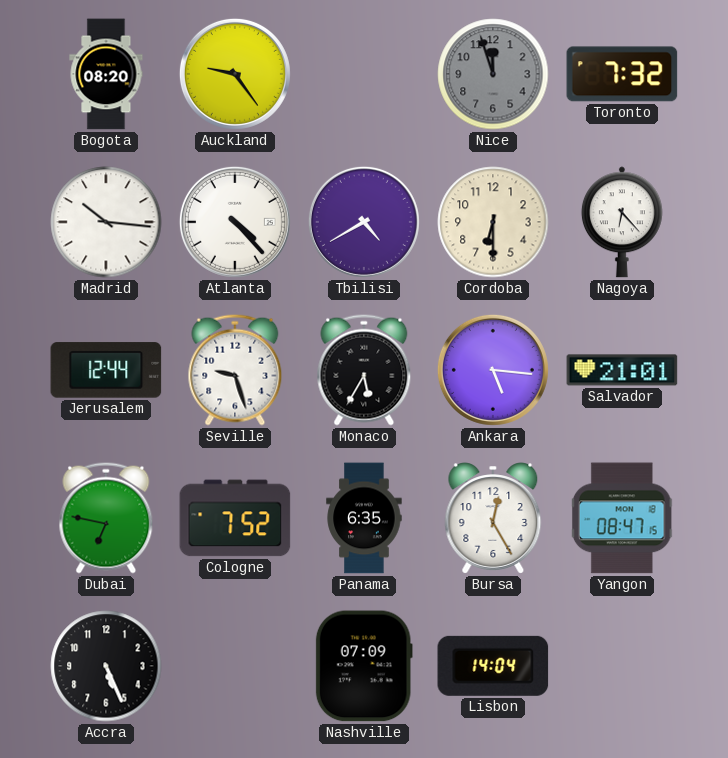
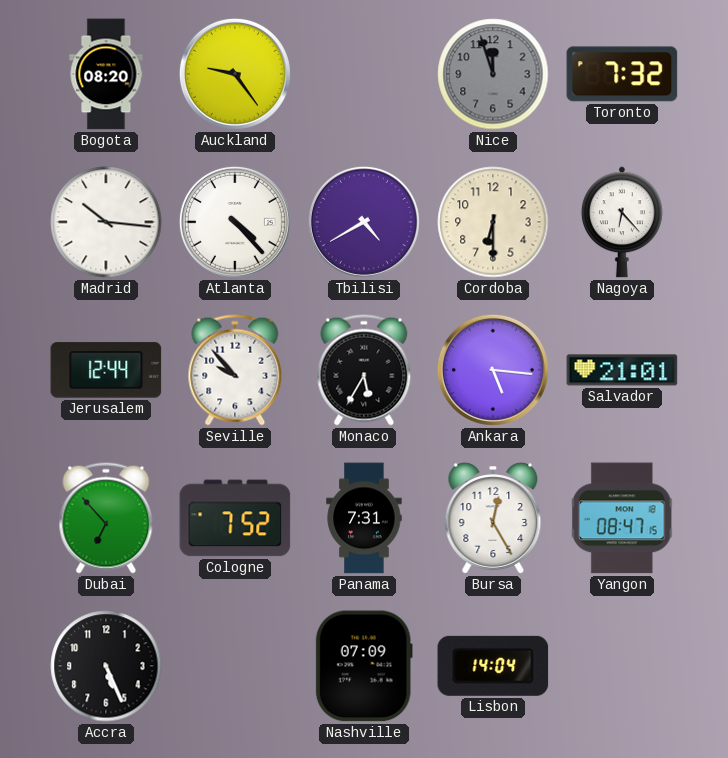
Seville: 9:27 -> 9:53 (235, 370)
Dubai: 6:47 -> 6:53 (106, 518)
Panama: 6:35 -> 7:31 (364, 518)
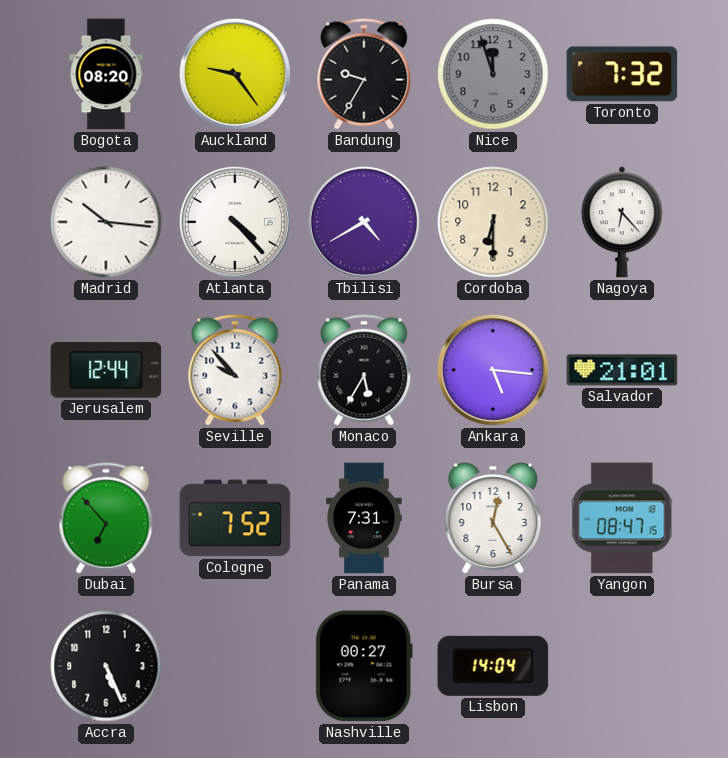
Bandung: none -> 9:35 (364, 74)
Nashville: 07:09 -> 00:27 (364, 666)
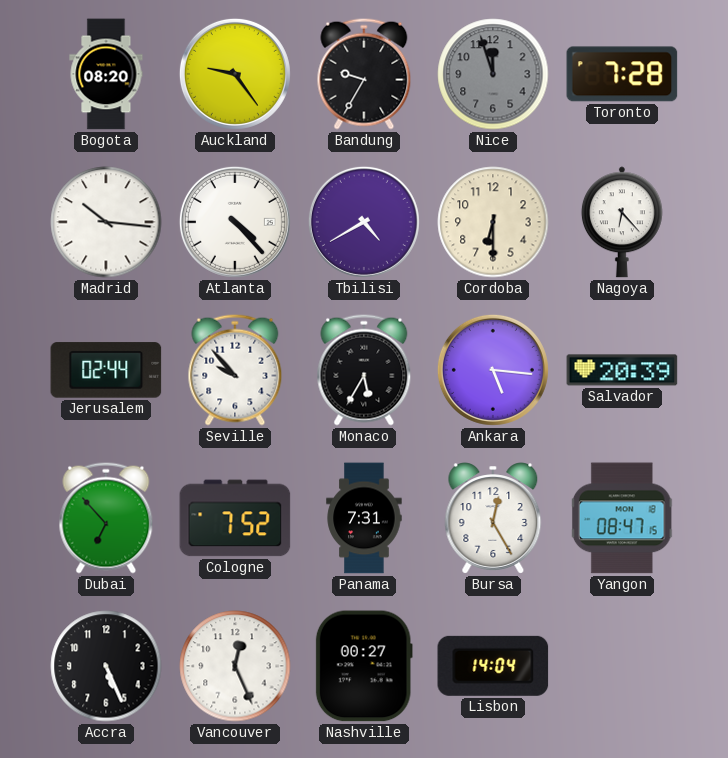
Toronto: 7:32 -> 7:28 (622, 74)
Jerusalem: 12:44 -> 02:44 (106, 370)
Salvador: 21:01 -> 20:39 (622, 370)
Vancouver: none -> 12:26 (235, 666)
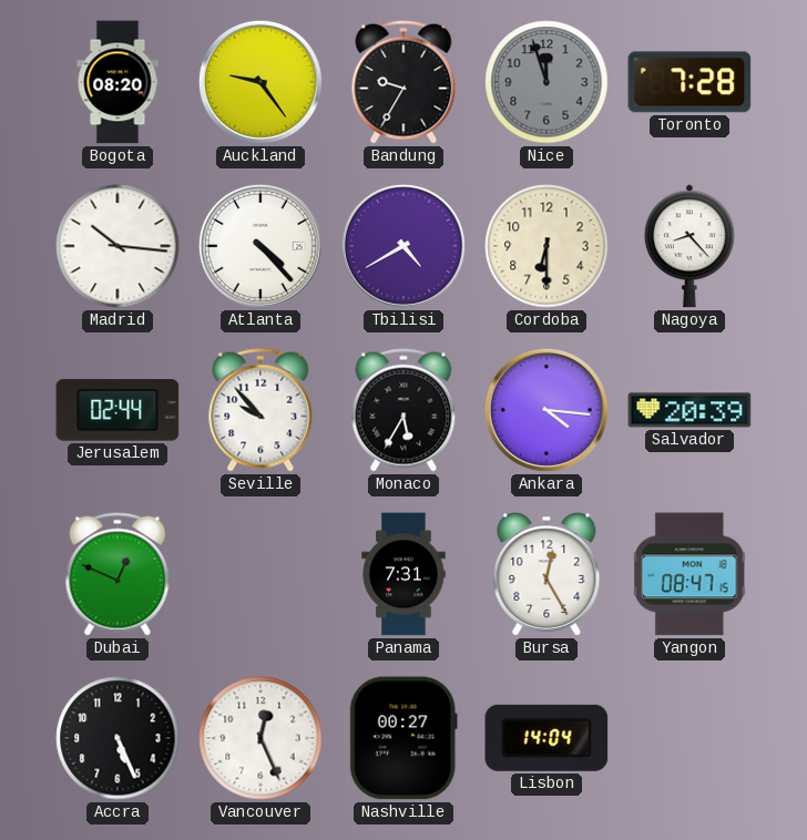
Nagoya: 6:23 -> 8:23 (689, 246)
Ankara: 5:16 -> 4:16 (546, 410)
Dubai: 6:53 -> 12:49 (118, 574)
Cologne: 7:52 -> none (235, 518)
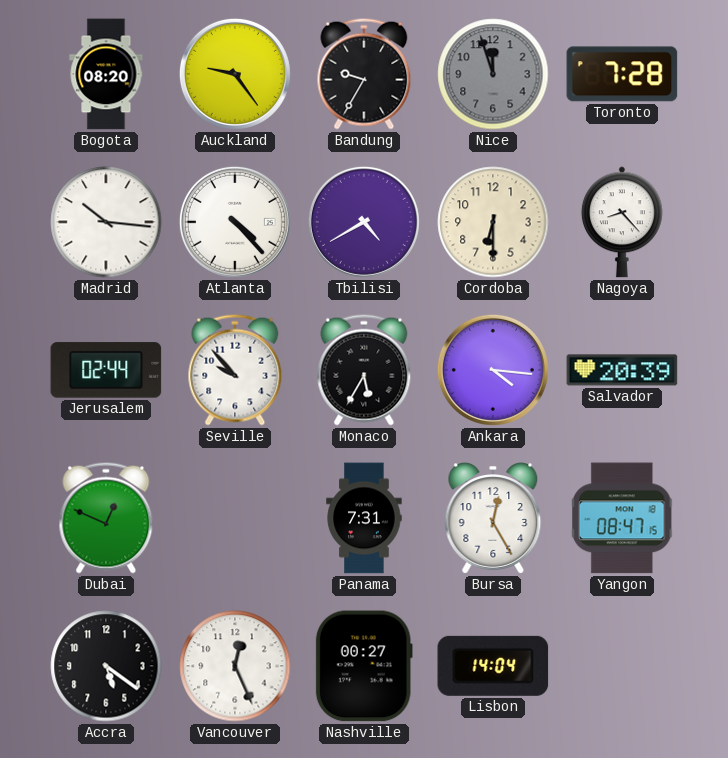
Accra: 5:26 -> 5:21 (106, 666)
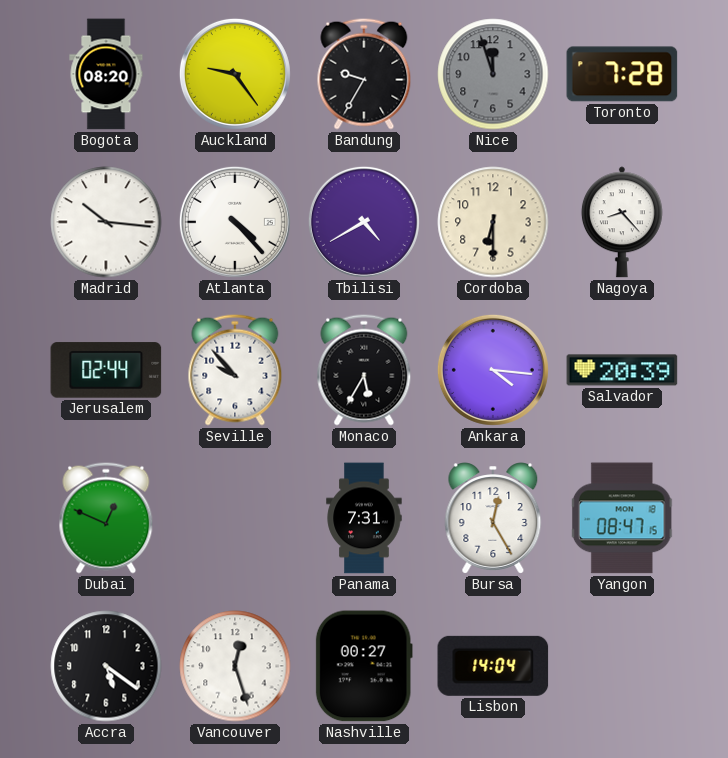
Vancouver: 12:26 -> 12:27 (235, 666)
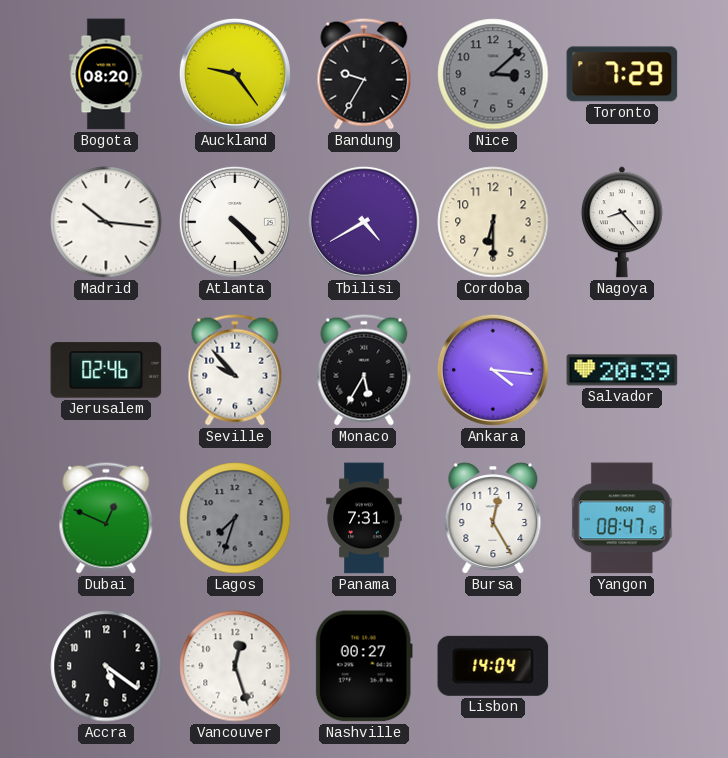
Nice: 11:57 -> 3:08 (493, 74)
Toronto: 7:28 -> 7:29 (622, 74)
Jerusalem: 02:44 -> 02:46 (106, 370)
Lagos: none -> 7:33 (235, 518)
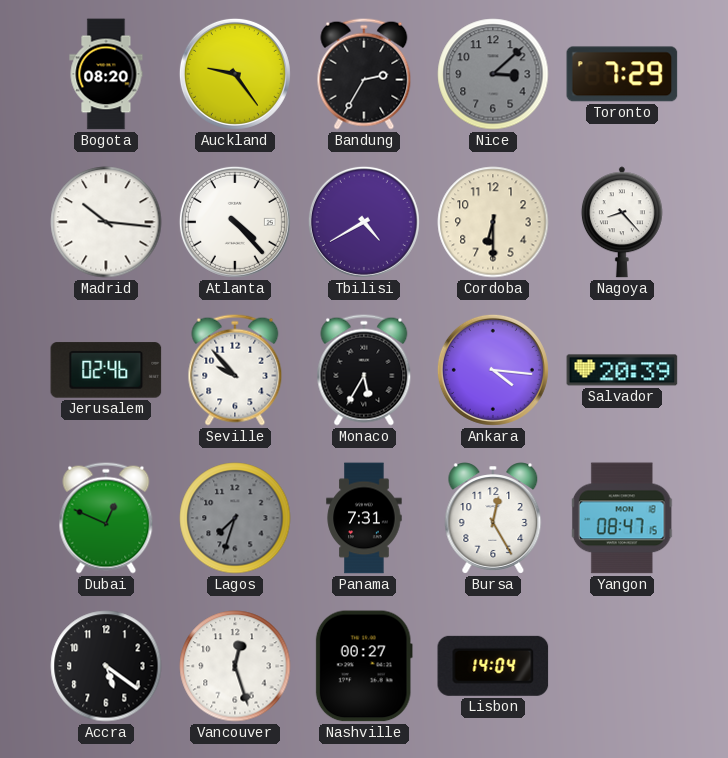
Bandung: 9:35 -> 2:35 (364, 74)
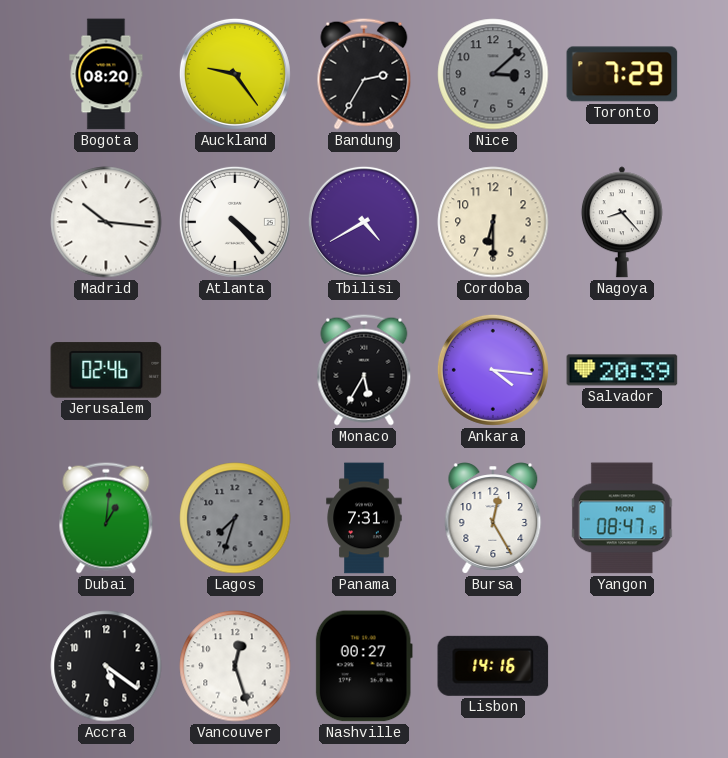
Seville: 9:53 -> none (235, 370)
Dubai: 12:49 -> 1:01 (106, 518)
Lisbon: 14:04 -> 14:16 (493, 666)
